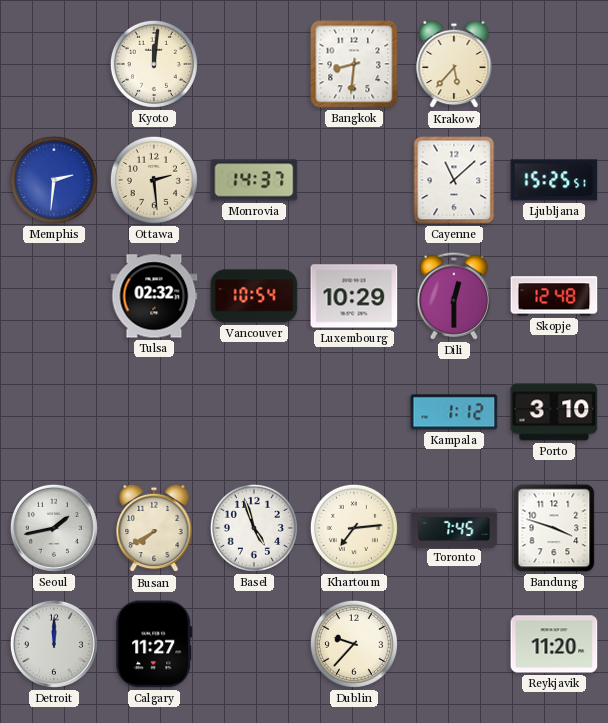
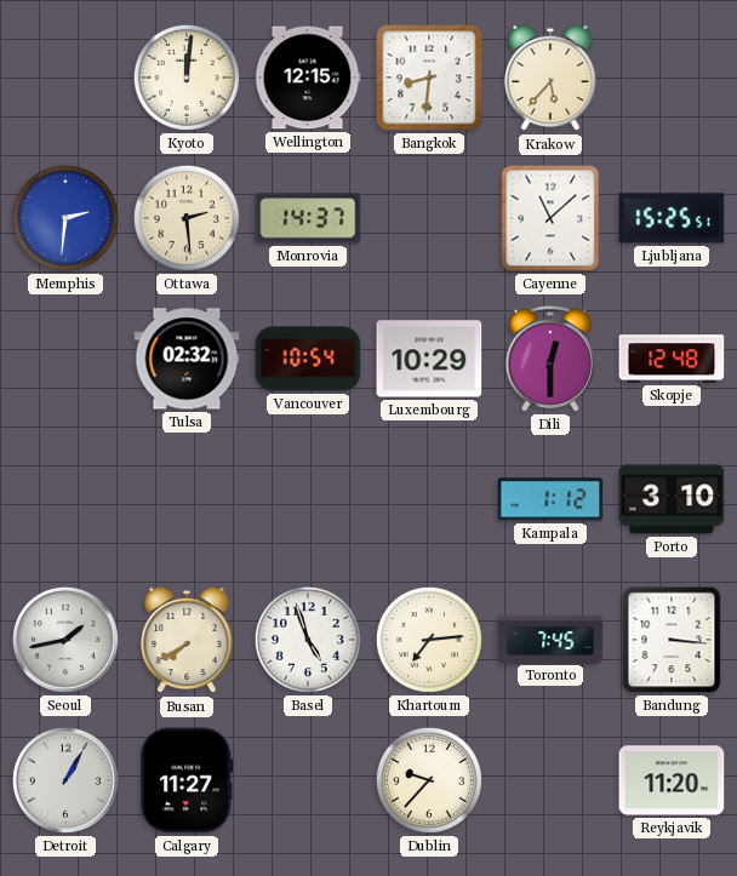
Wellington: none -> 12:15 (308, 78)
Bandung: 3:48 -> 3:16 (672, 640)
Detroit: 12:00 -> 1:05 (65, 780)
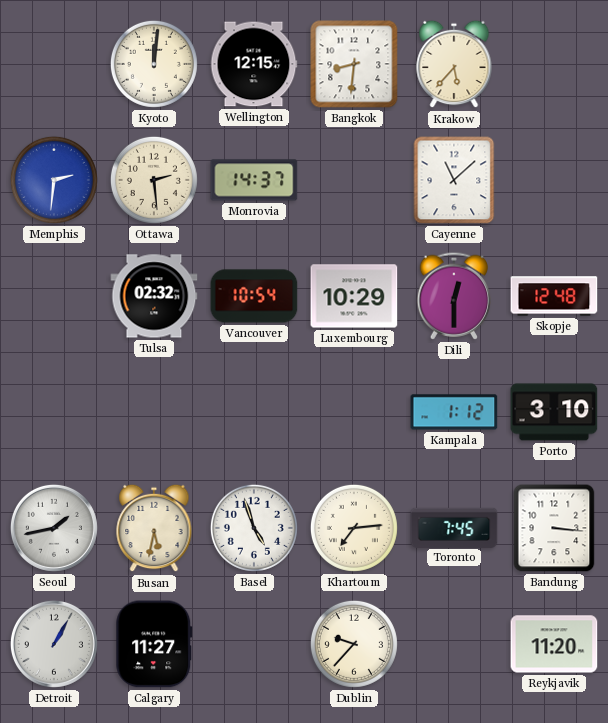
Ljubljana: 15:25 -> none (672, 218)
Busan: 7:40 -> 5:32 (154, 528)
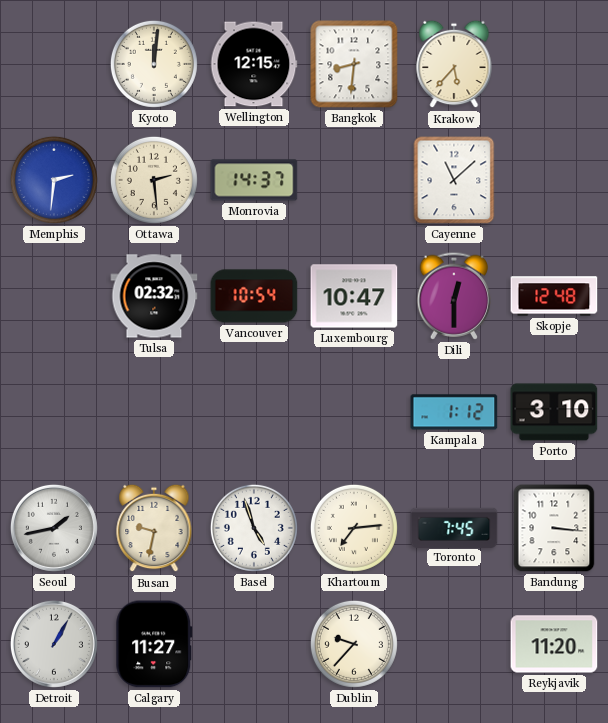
Luxembourg: 10:29 -> 10:47 (354, 296)
Busan: 5:32 -> 9:32 (154, 528)
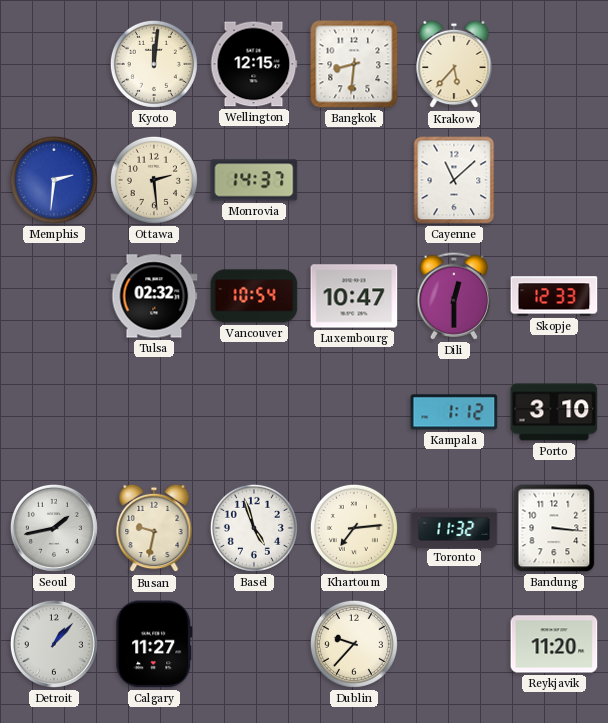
Skopje: 12:48 -> 12:33 (554, 296)
Toronto: 7:45 -> 11:32 (454, 527)
Detroit: 1:05 -> 1:07 (54, 644)
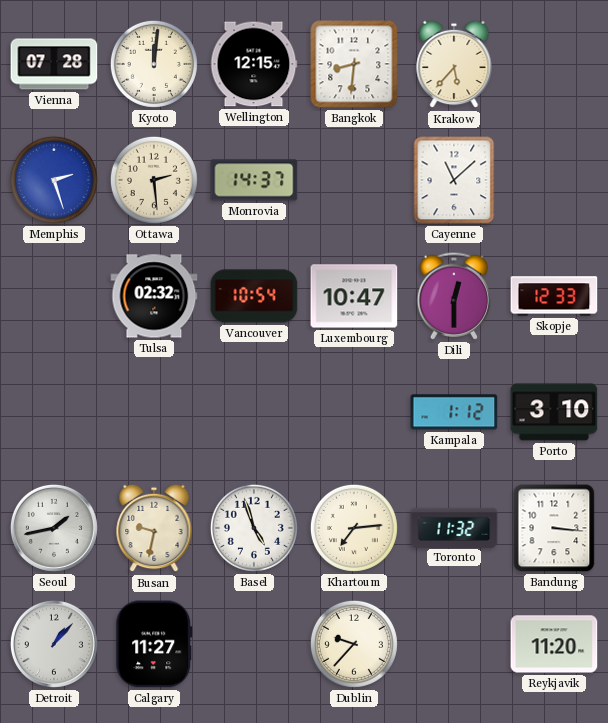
Vienna: none -> 07:28 (54, 64)
Memphis: 2:31 -> 2:27 (54, 180)
